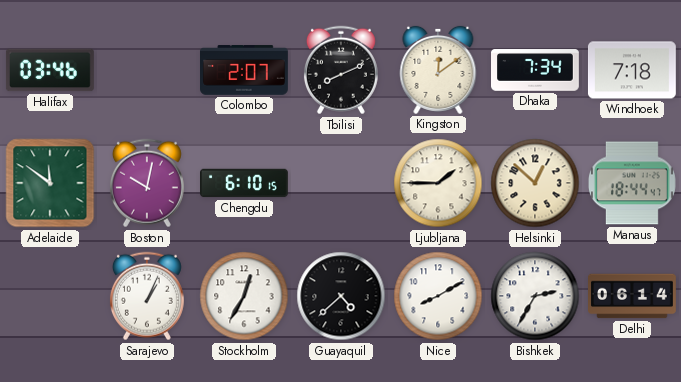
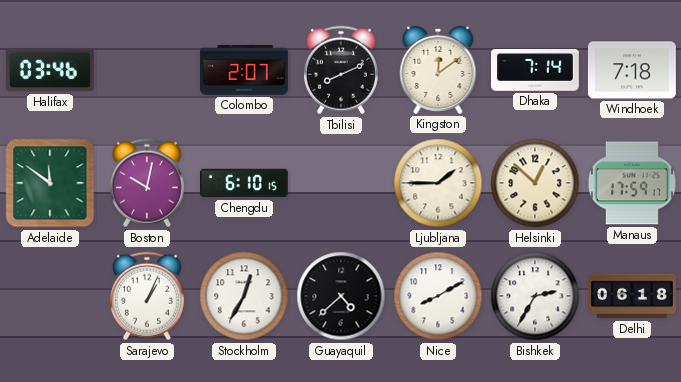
Dhaka: 7:34 -> 7:14 (536, 70)
Manaus: 18:44 -> 17:59 (632, 183)
Delhi: 06:14 -> 06:18 (633, 296)
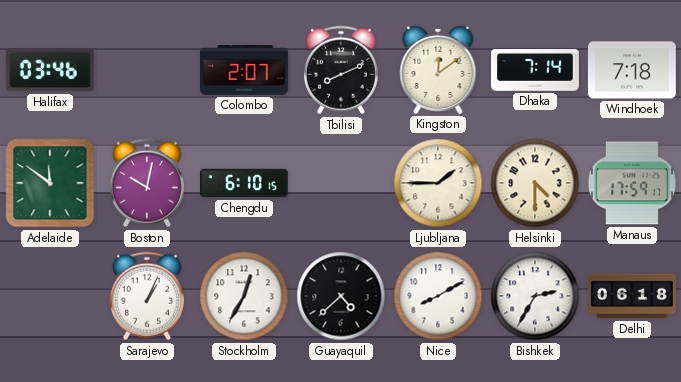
Helsinki: 12:52 -> 4:30 (535, 183)
